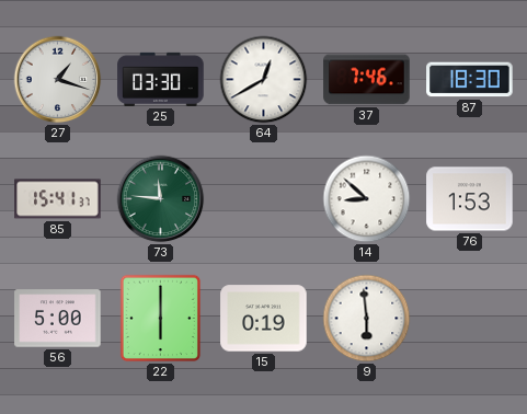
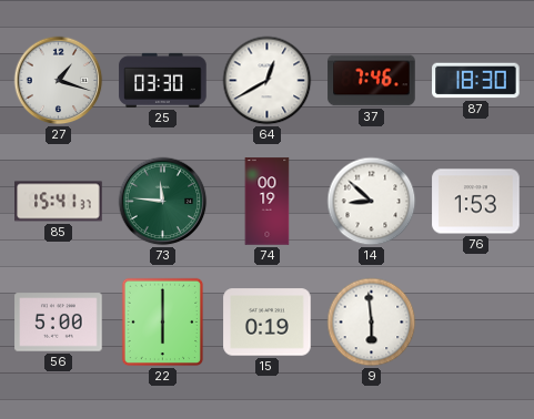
74: none -> 00:19 (268, 202)
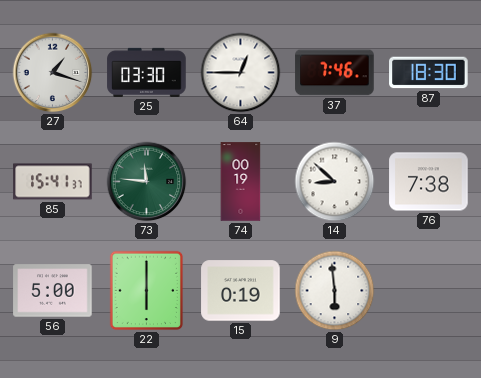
64: 12:40 -> 12:45 (241, 73)
76: 1:53 -> 7:38 (429, 182)
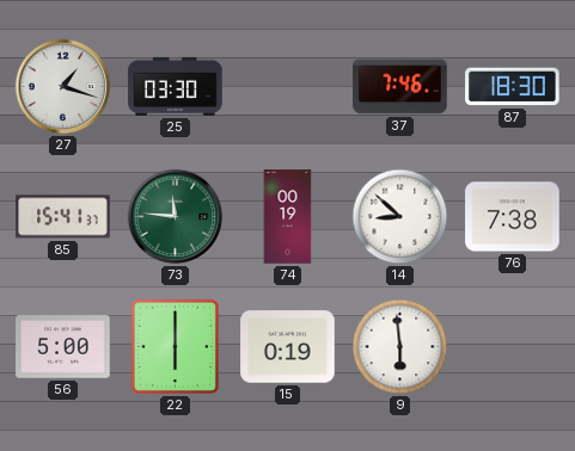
64: 12:45 -> none (241, 73)
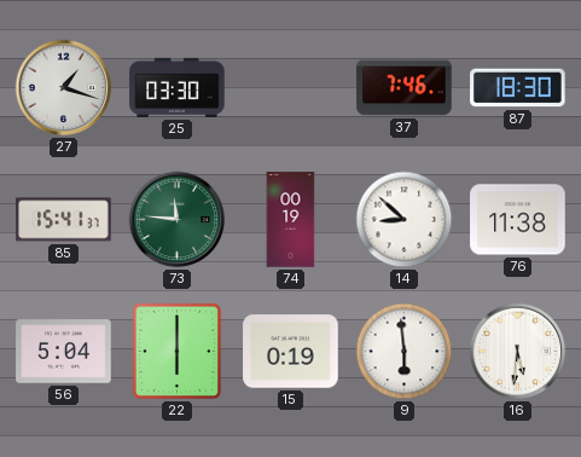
76: 7:38 -> 11:38 (518, 220)
56: 5:00 -> 5:04 (64, 352)
16: none -> 5:31 (518, 352)
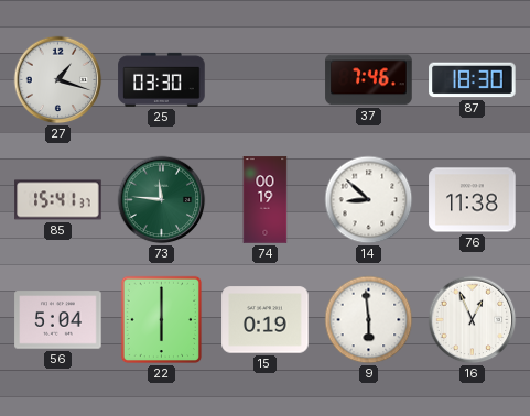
16: 5:31 -> 12:56 (473, 320)
